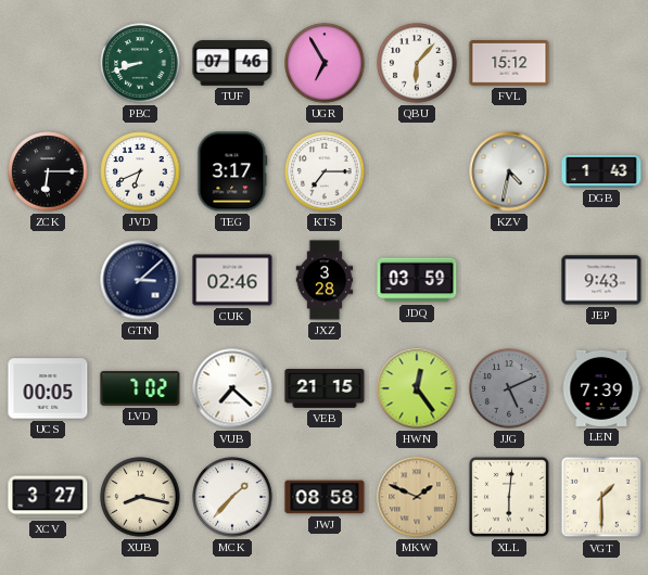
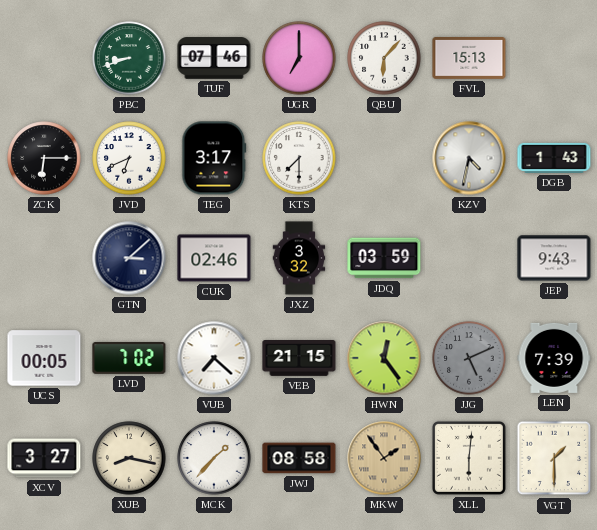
UGR: 6:55 -> 7:00 (299, 58)
FVL: 15:12 -> 15:13 (469, 59)
KTS: 7:15 -> 7:30 (299, 158)
JXZ: 3:28 -> 3:32 (299, 258)
MKW: 1:49 -> 1:54 (384, 458)
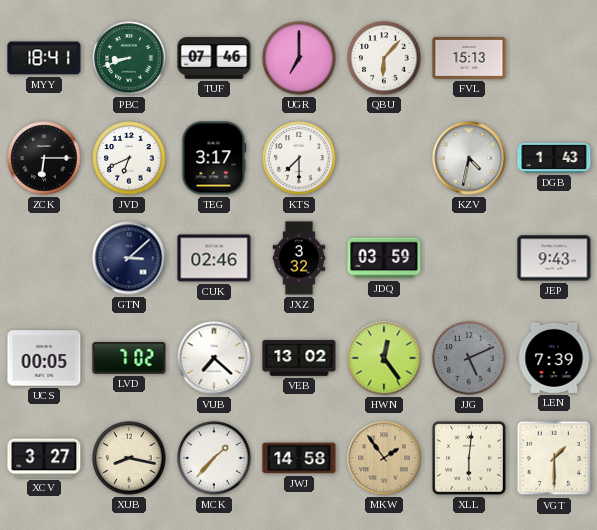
MYY: none -> 18:41 (44, 58)
VEB: 21:15 -> 13:02 (299, 359)
JWJ: 08:58 -> 14:58 (299, 458)
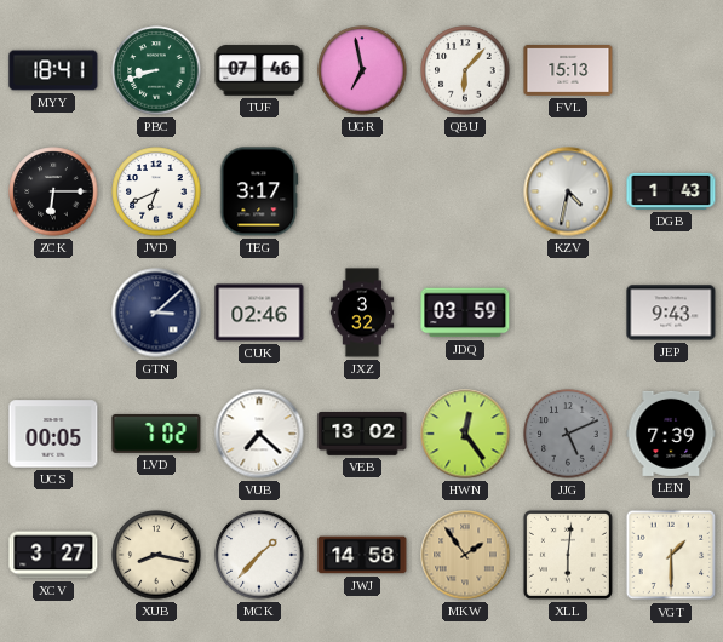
UGR: 7:00 -> 6:58 (362, 70)
KTS: 7:30 -> none (299, 158)
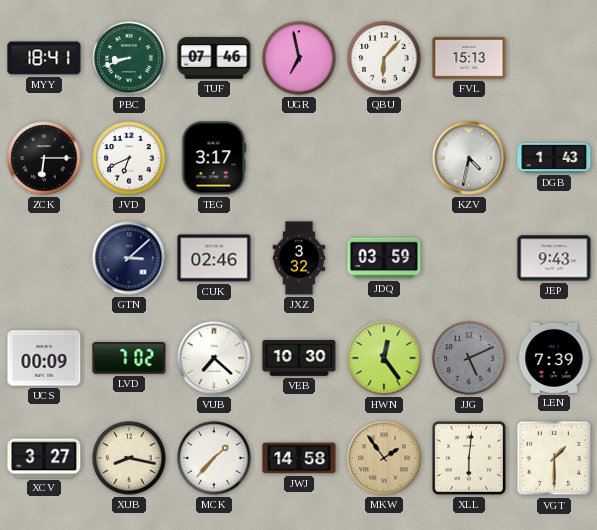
UCS: 00:05 -> 00:09 (44, 358)
VEB: 13:02 -> 10:30 (299, 359)
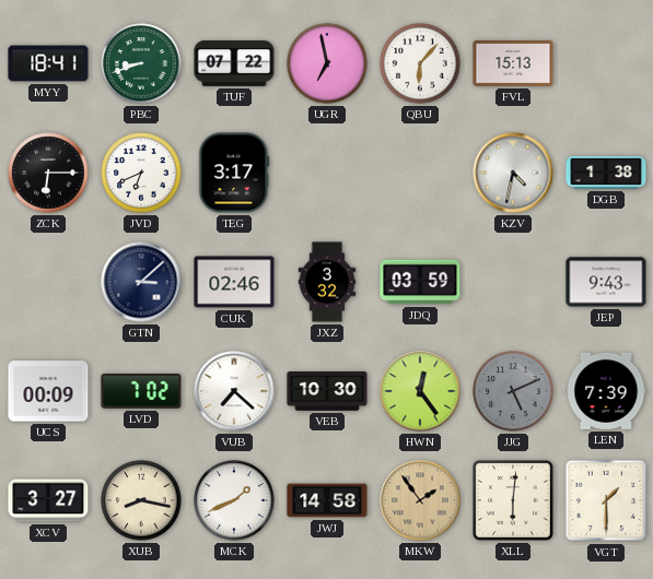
TUF: 07:46 -> 07:22 (234, 63)
DGB: 1:43 -> 1:38 (606, 173)
MCK: 1:37 -> 1:41 (234, 500)
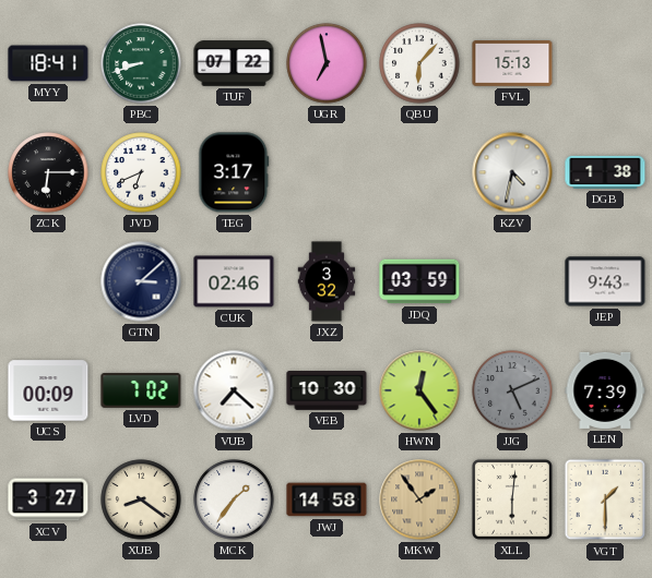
XUB: 8:17 -> 8:21 (141, 499)
MCK: 1:41 -> 1:36 (234, 499)
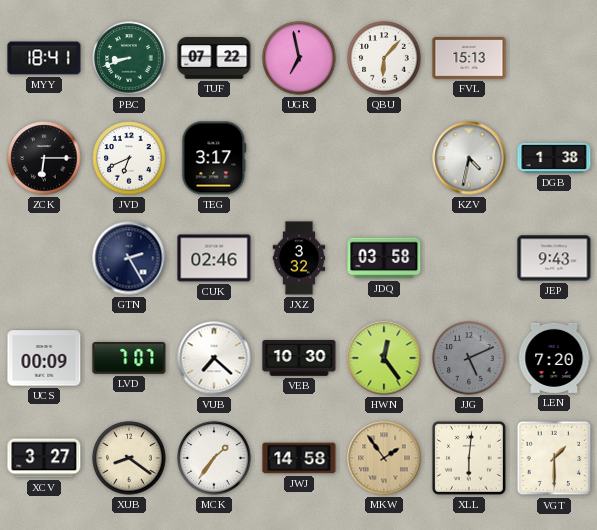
GTN: 3:08 -> 2:25 (129, 258)
JDQ: 03:59 -> 03:58 (384, 258)
LVD: 7:02 -> 7:07 (129, 358)
LEN: 7:39 -> 7:20 (554, 358)
